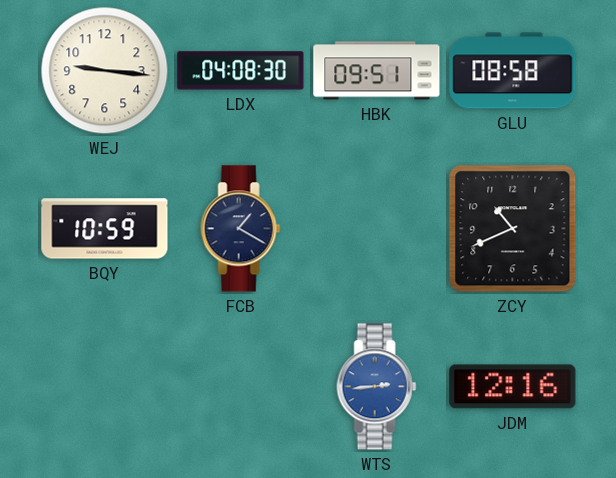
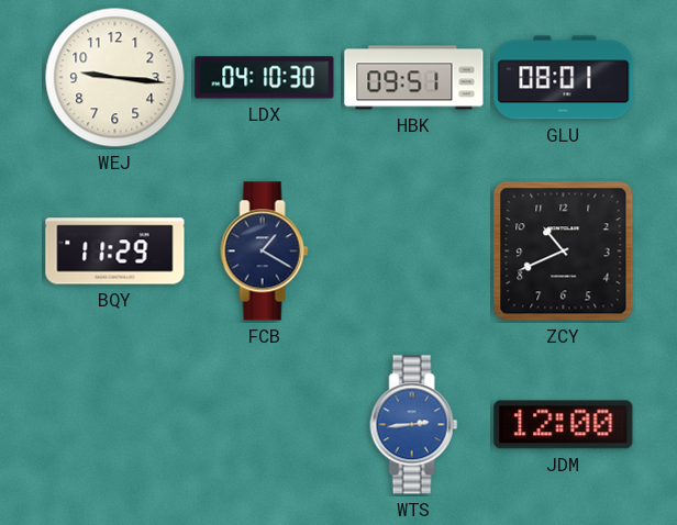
LDX: 04:08 -> 04:10 (265, 78)
GLU: 08:58 -> 08:01 (564, 78)
BQY: 10:59 -> 11:29 (115, 252)
JDM: 12:16 -> 12:00 (564, 425)
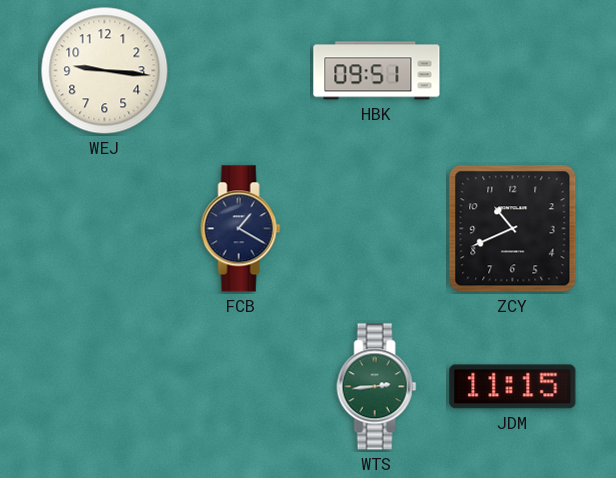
LDX: 04:10 -> none (265, 78)
GLU: 08:01 -> none (564, 78)
BQY: 11:29 -> none (115, 252)
WTS dial: blue -> green (377, 387)
JDM: 12:00 -> 11:15 (513, 387)
